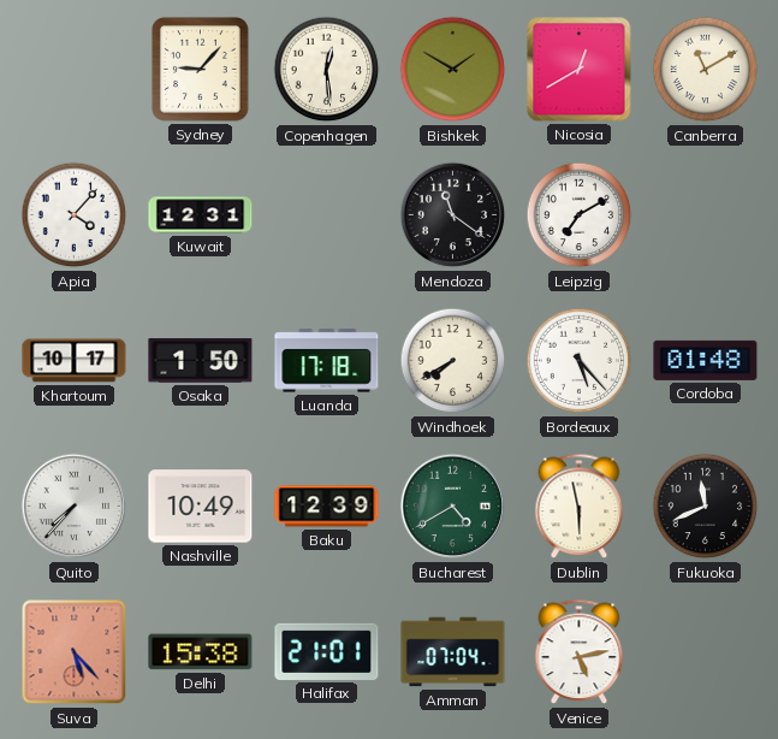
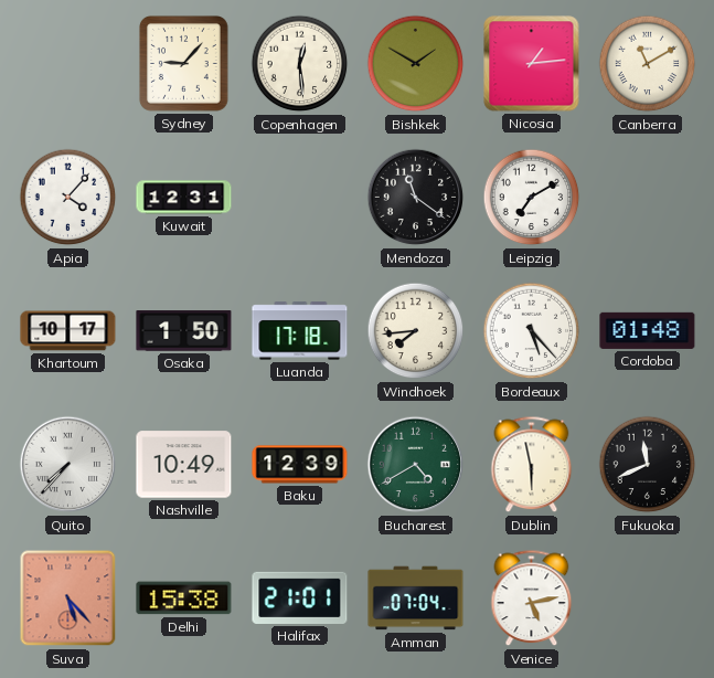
Nicosia: 12:40 -> 1:14 (532, 64)
Windhoek: 7:40 -> 7:44 (416, 331)
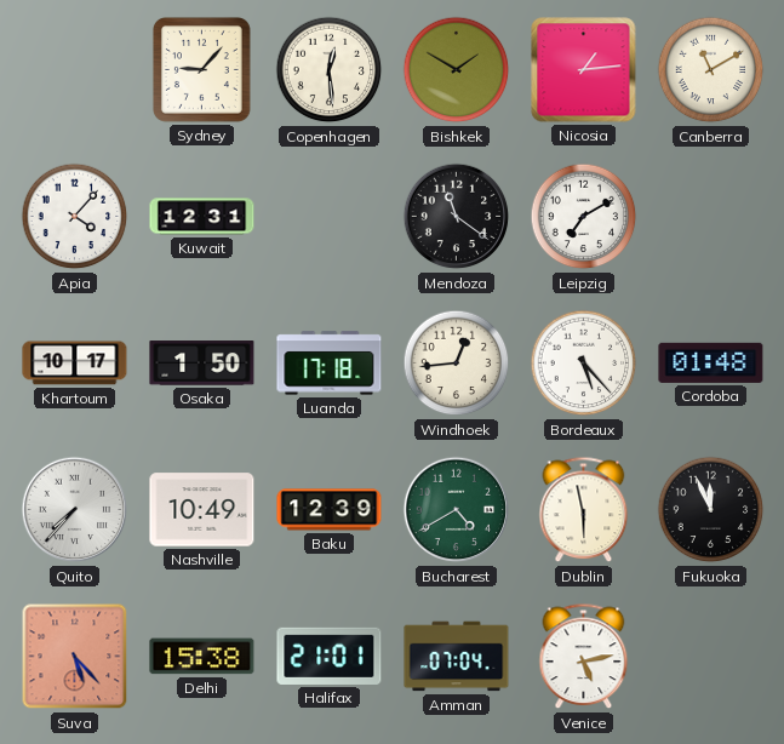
Windhoek: 7:44 -> 12:44 (457, 364)
Fukuoka: 11:41 -> 11:56 (711, 510)
